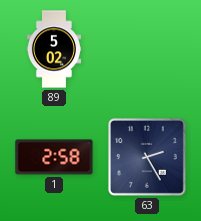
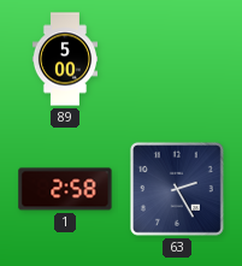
89: 5:02 -> 5:00 (64, 59)
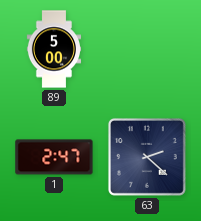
1: 2:58 -> 2:47 (54, 157)
63: 2:25 -> 2:22 (147, 157)
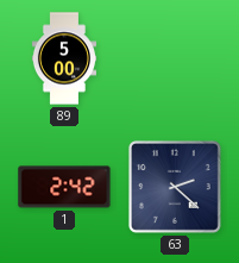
1: 2:47 -> 2:42 (64, 187)
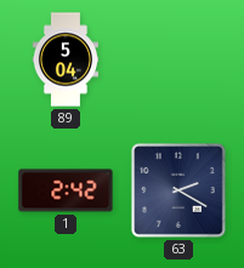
89: 5:00 -> 5:04 (64, 59)
63: 2:22 -> 2:20 (178, 190)
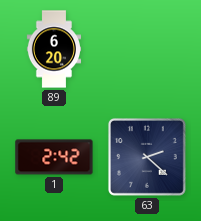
89: 5:04 -> 6:20 (53, 49)
63: 2:20 -> 2:22 (147, 157)
